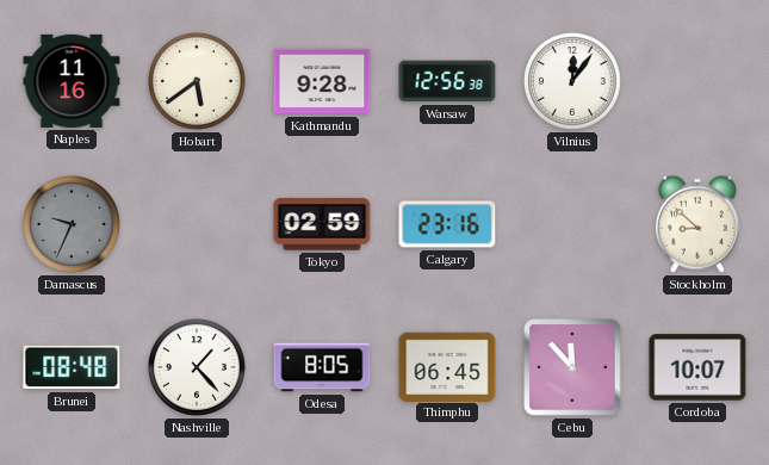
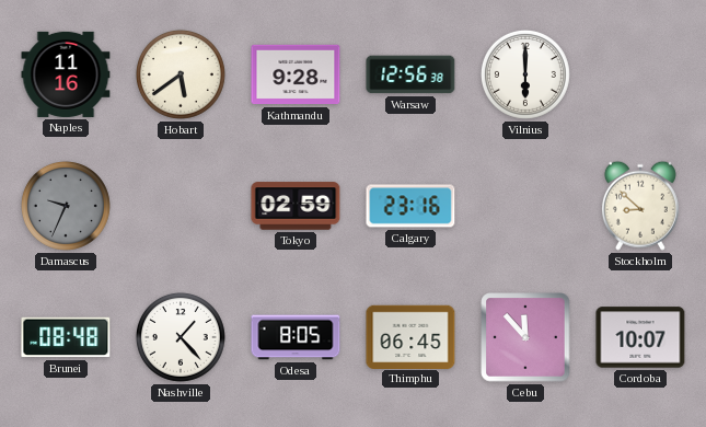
Vilnius: 12:06 -> 6:00 (525, 74)
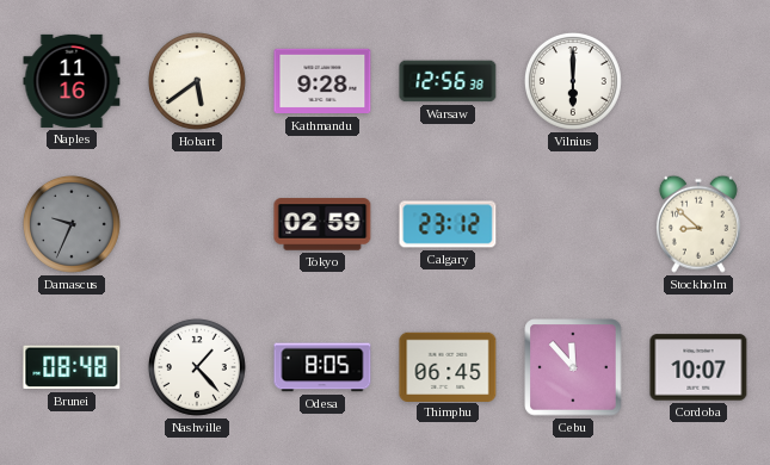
Calgary: 23:16 -> 23:12 (448, 224)
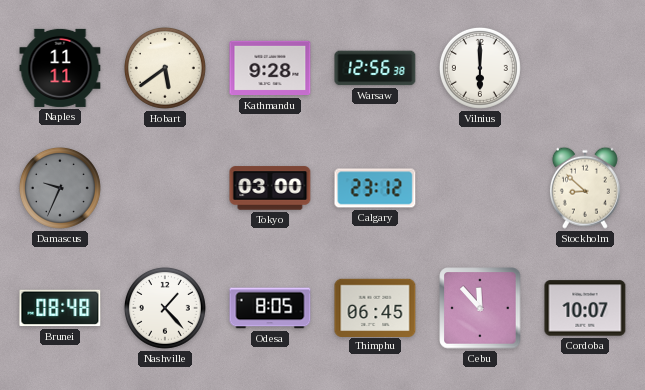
Naples: 11:16 -> 11:11 (60, 68)
Tokyo: 02:59 -> 03:00 (270, 188)
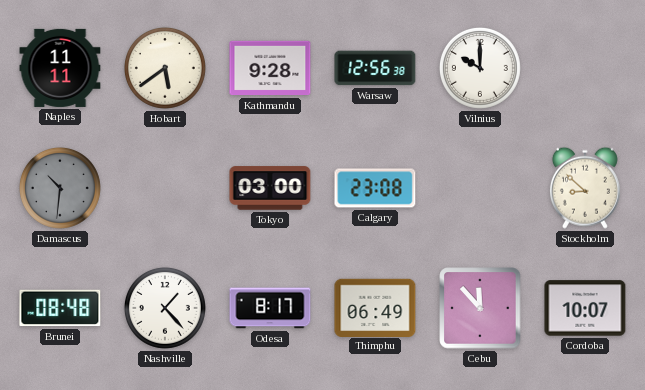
Vilnius: 6:00 -> 10:00 (480, 68)
Damascus: 9:34 -> 10:31 (60, 188)
Calgary: 23:12 -> 23:08 (375, 188)
Odesa: 8:05 -> 8:17 (270, 308)
Thimphu: 06:45 -> 06:49 (375, 307)
